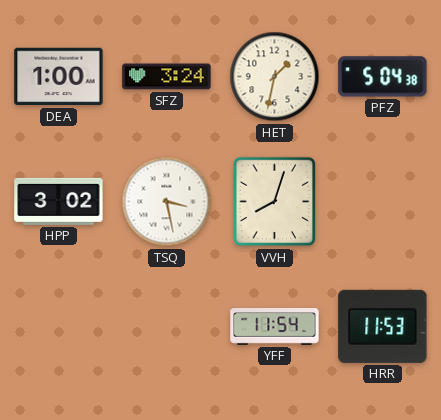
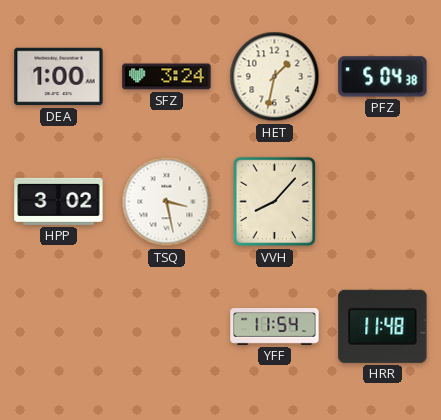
VVH: 8:03 -> 8:07 (275, 202)
HRR: 11:53 -> 11:48 (383, 326)
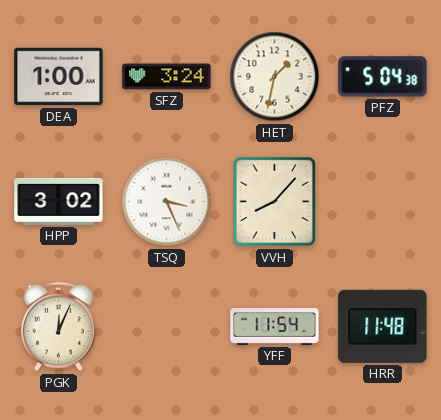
TSQ: 3:28 -> 3:26 (167, 202)
PGK: none -> 12:04 (59, 327)
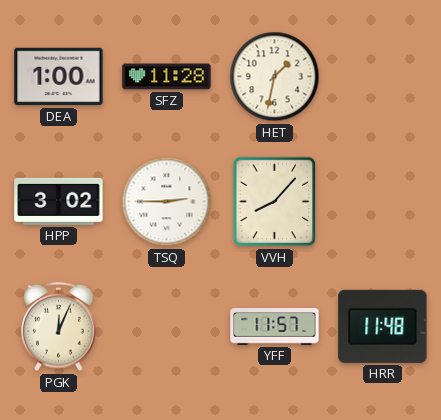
SFZ: 3:24 -> 11:28 (167, 77)
PFZ: 5:04 -> none (383, 77)
TSQ: 3:26 -> 2:45 (167, 202)
YFF: 11:54 -> 11:57 (275, 327)
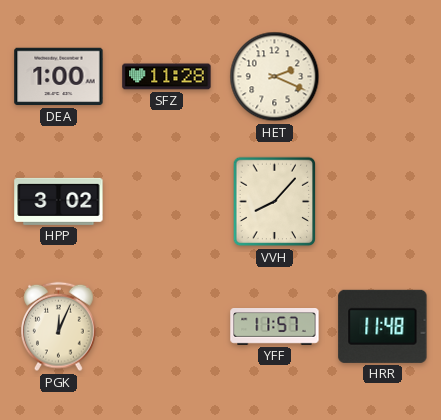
HET: 1:32 -> 2:19 (275, 77)
TSQ: 2:45 -> none (167, 202)
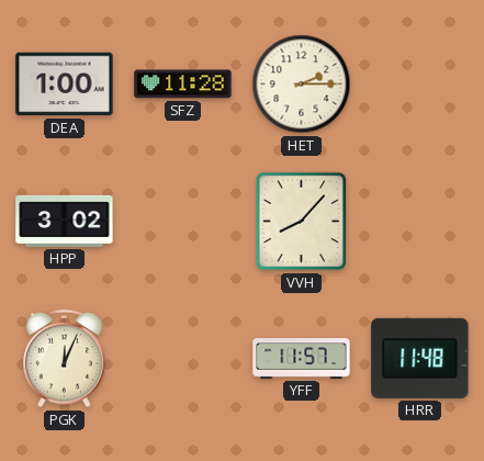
HET: 2:19 -> 2:15 (302, 85)
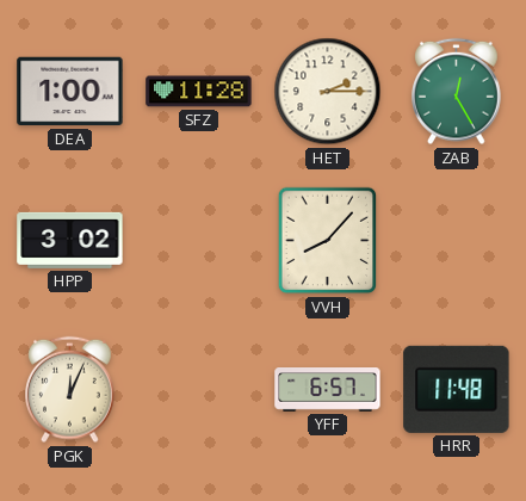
ZAB: none -> 12:25 (457, 92)
YFF: 11:57 -> 6:57 (328, 390)
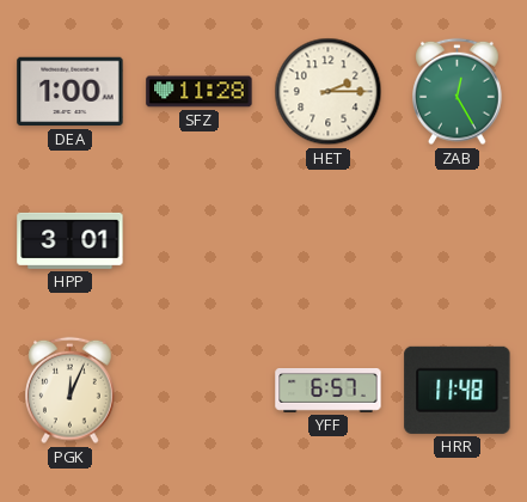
HPP: 3:02 -> 3:01 (71, 240)
VVH: 8:07 -> none (328, 241)
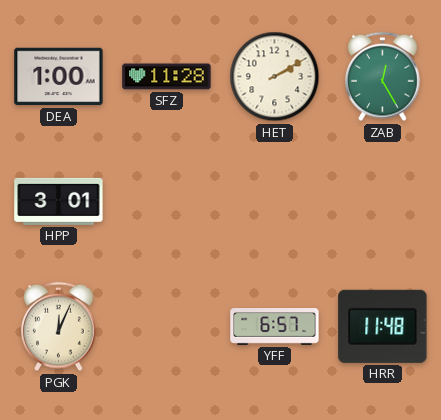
HET: 2:15 -> 2:10 (275, 77)
